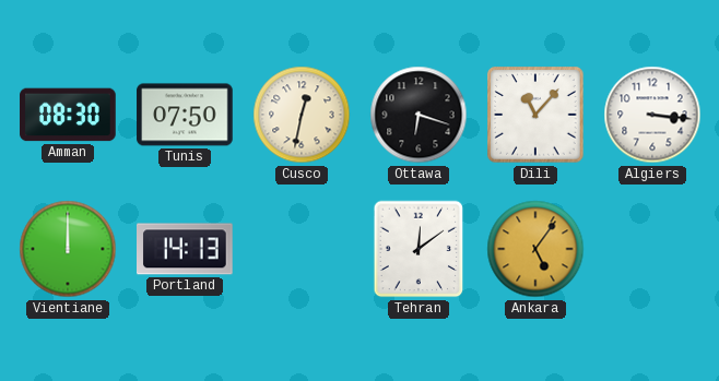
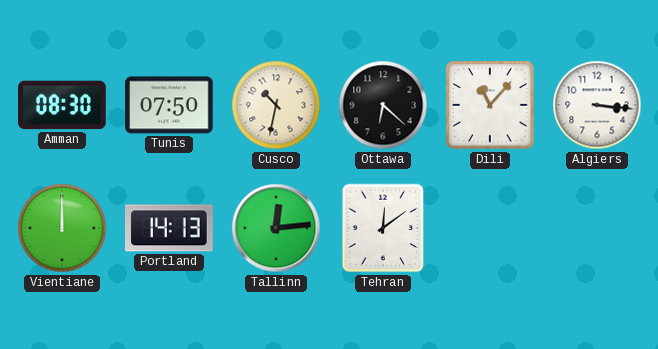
Cusco: 12:32 -> 10:32 (276, 105)
Ottawa: 6:18 -> 6:22 (383, 105)
Tallinn: none -> 12:14 (276, 228)
Ankara: 5:06 -> none (535, 249)
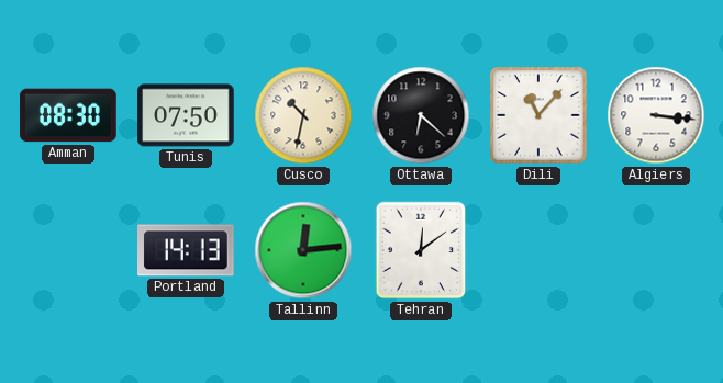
Vientiane: 12:00 -> none (62, 228)
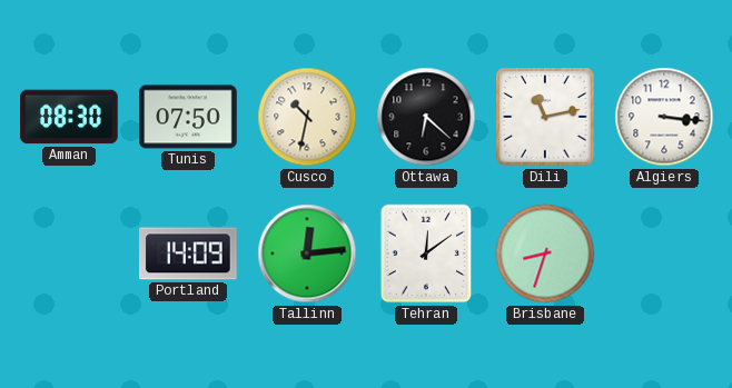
Dili: 11:07 -> 11:13 (545, 117)
Portland: 14:13 -> 14:09 (189, 253)
Brisbane: none -> 8:33 (545, 253)
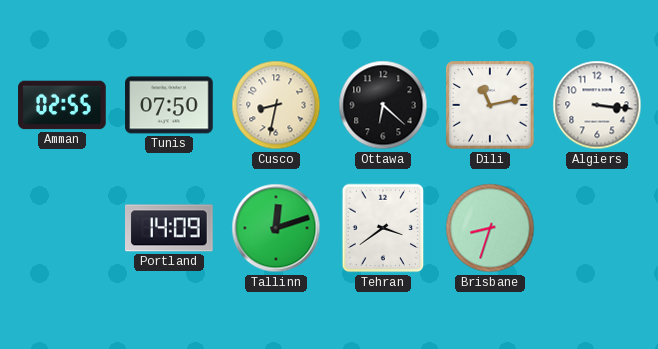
Amman: 08:30 -> 02:55 (62, 105)
Cusco: 10:32 -> 8:32 (276, 105)
Tallinn: 12:14 -> 12:12 (276, 228)
Tehran: 12:09 -> 3:39 (383, 228)
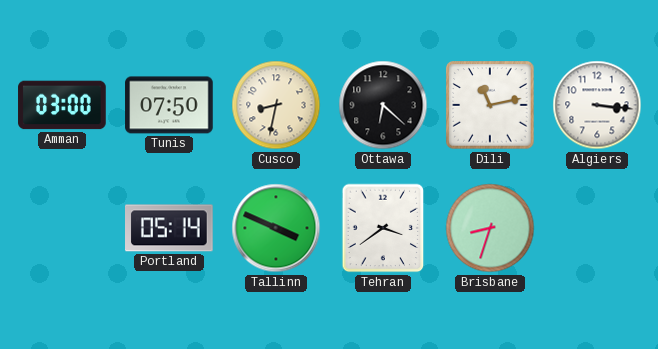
Amman: 02:55 -> 03:00 (62, 105)
Portland: 14:09 -> 05:14 (170, 228)
Tallinn: 12:12 -> 3:49 (276, 228)
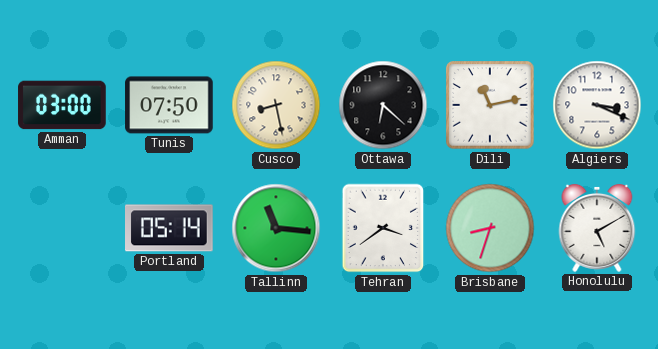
Cusco: 8:32 -> 8:28 (276, 105)
Algiers: 3:16 -> 3:19 (597, 105)
Tallinn: 3:49 -> 11:16 (276, 228)
Honolulu: none -> 5:10 (597, 228)
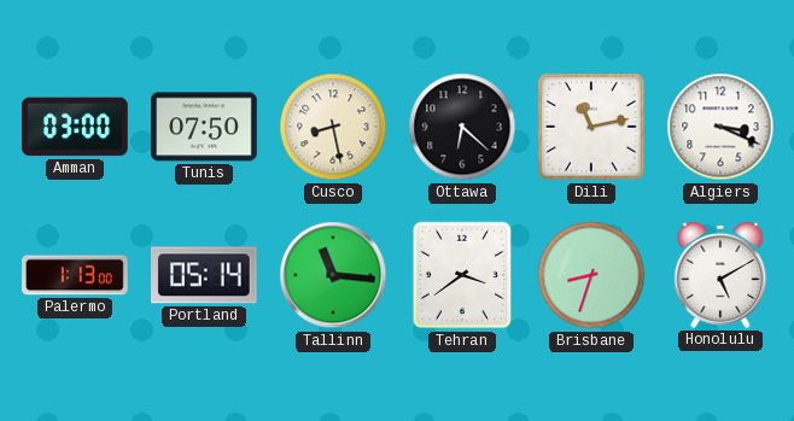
Palermo: none -> 1:13 (75, 275)
